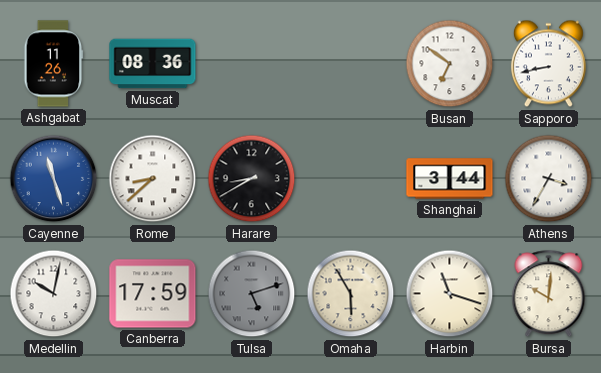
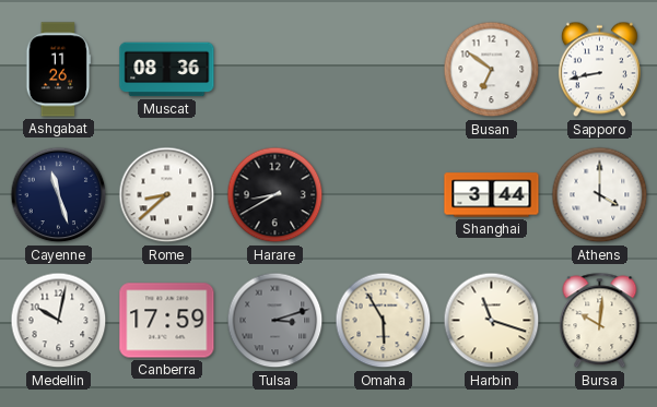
Cayenne dial: blue -> navy (59, 195)
Athens: 3:35 -> 4:00 (600, 195)
Tulsa: 5:12 -> 3:12 (275, 321)
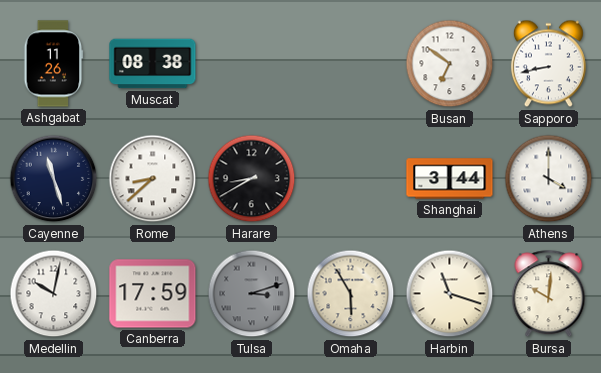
Muscat: 08:36 -> 08:38 (153, 64)
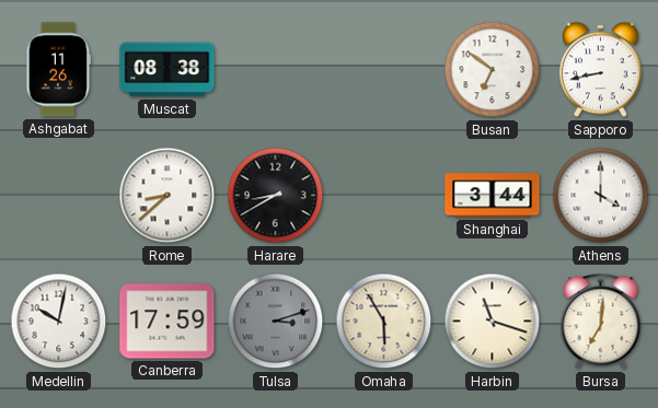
Cayenne: 11:27 -> none (54, 179)
Bursa: 10:01 -> 7:01 (601, 322)
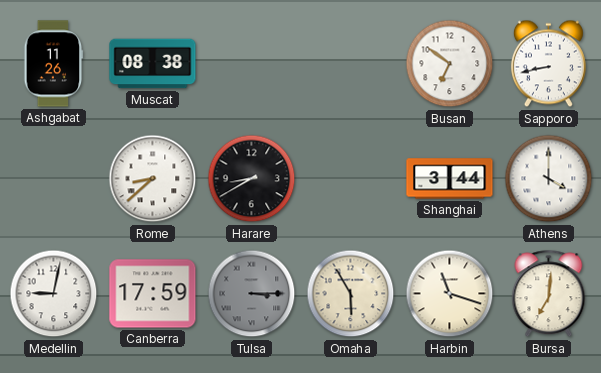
Medellin: 10:02 -> 9:02 (54, 294)
Tulsa: 3:12 -> 3:15 (252, 294)
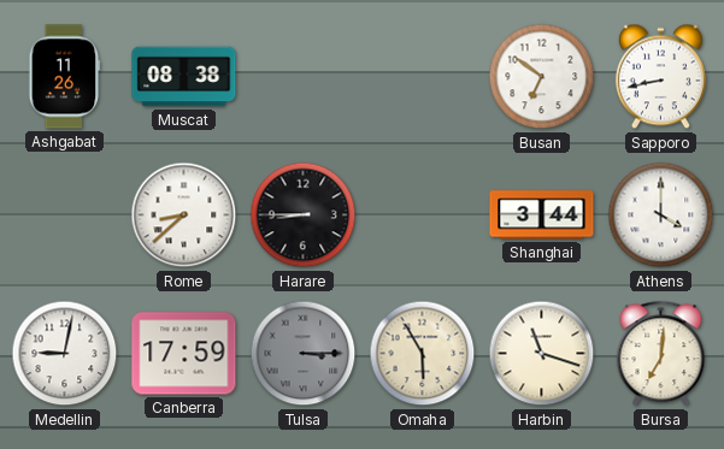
Harare: 8:40 -> 8:45 (304, 215)
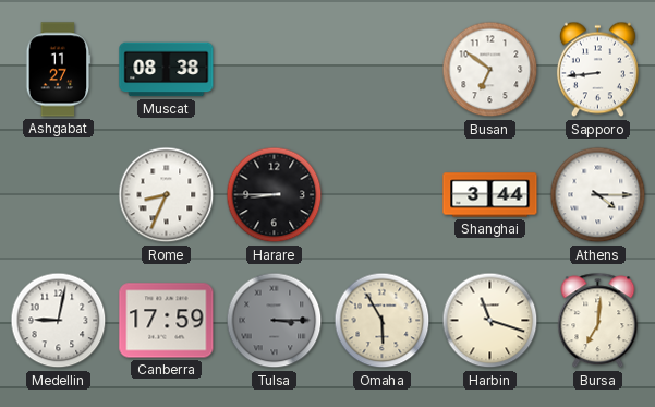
Ashgabat: 11:26 -> 11:27 (59, 70)
Sapporo: 8:43 -> 8:44 (597, 70)
Rome: 8:38 -> 8:34 (167, 195)
Athens: 4:00 -> 4:15 (598, 195)
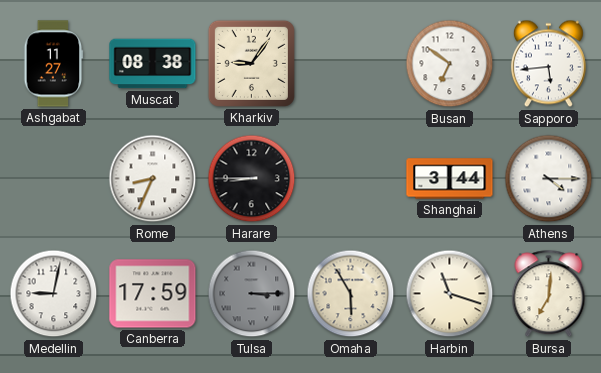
Kharkiv: none -> 9:06 (251, 63)
Sapporo: 8:44 -> 5:44 (548, 64)
